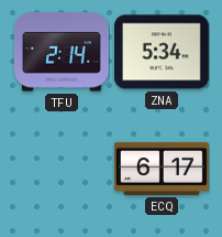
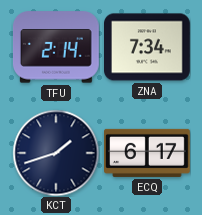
ZNA: 5:34 -> 7:34 (148, 47)
KCT: none -> 1:42 (56, 153)
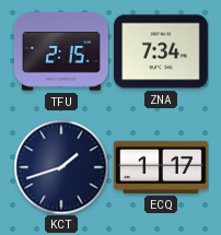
TFU: 2:14 -> 2:15 (61, 51)
ECQ: 6:17 -> 1:17 (162, 167)
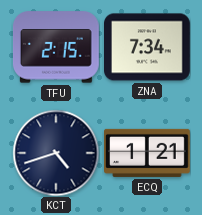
KCT: 1:42 -> 4:42 (56, 153)
ECQ: 1:17 -> 1:21 (148, 153)
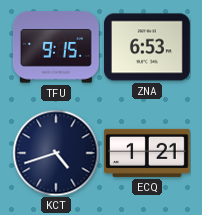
TFU: 2:15 -> 9:15 (56, 47)
ZNA: 7:34 -> 6:53 (148, 47)
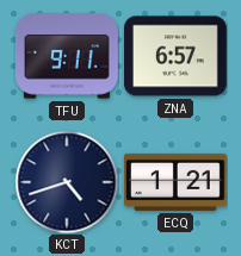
TFU: 9:15 -> 9:11 (67, 56)
ZNA: 6:53 -> 6:57 (177, 56)
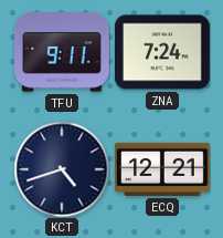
ZNA: 6:57 -> 7:24 (163, 52)
ECQ: 1:21 -> 12:21 (163, 169)
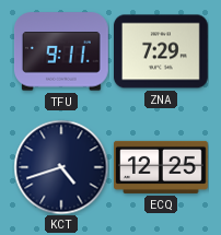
ZNA: 7:24 -> 7:29 (162, 51)
ECQ: 12:21 -> 12:25 (162, 167)
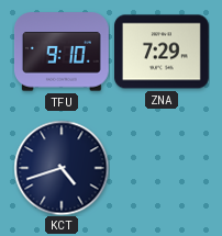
TFU: 9:11 -> 9:10 (62, 52)
ECQ: 12:25 -> none (162, 167)
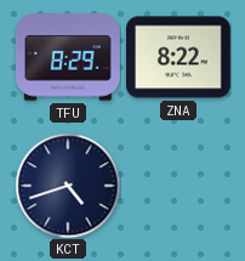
TFU: 9:10 -> 8:29 (68, 57)
ZNA: 7:29 -> 8:22 (180, 57)
